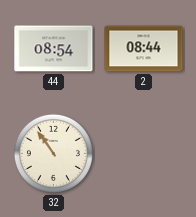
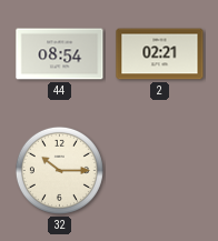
2: 08:44 -> 02:21 (160, 54)
32: 10:54 -> 10:15 (59, 170)
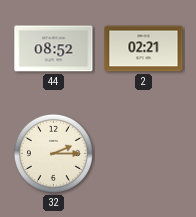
44: 08:54 -> 08:52 (54, 49)
32: 10:15 -> 2:15 (53, 153)
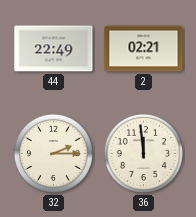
44: 08:52 -> 22:49 (54, 49)
36: none -> 11:59 (143, 153)
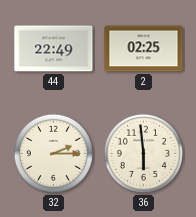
2: 02:21 -> 02:25 (144, 49)
36: 11:59 -> 5:59 (143, 153)
